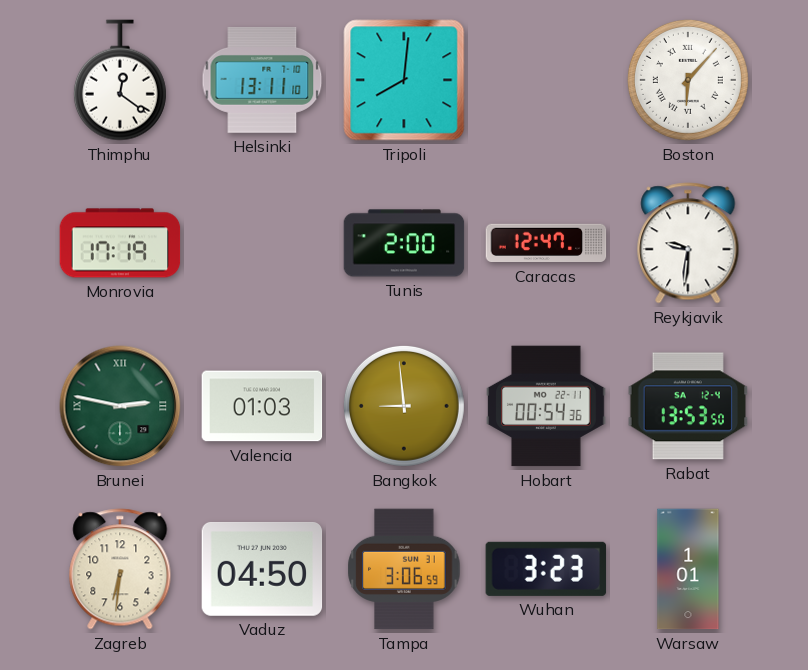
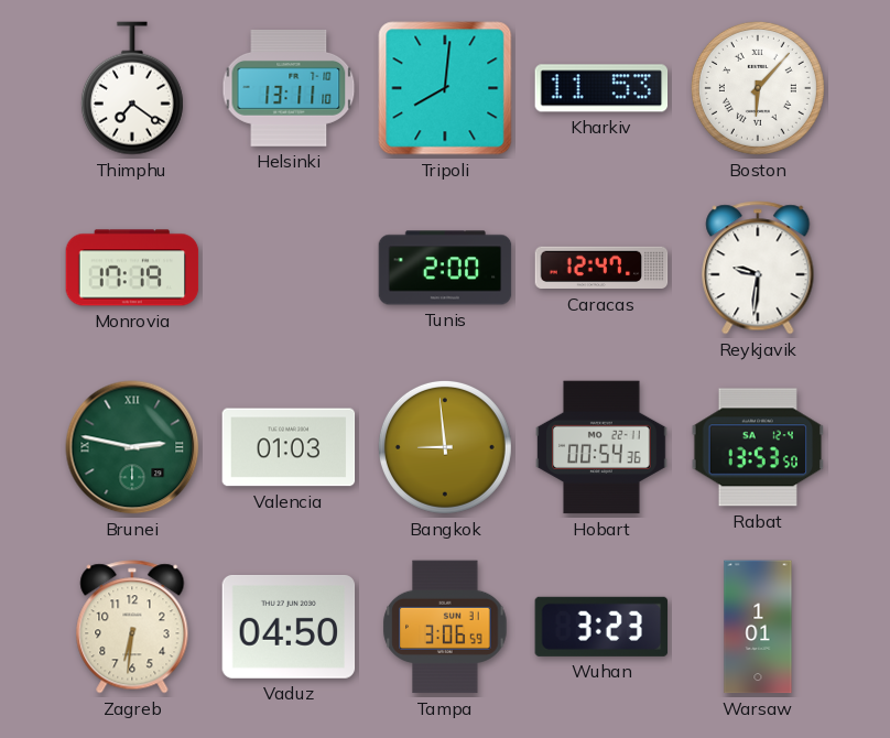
Thimphu: 12:21 -> 7:21 (132, 88)
Kharkiv: none -> 11:53 (601, 88)
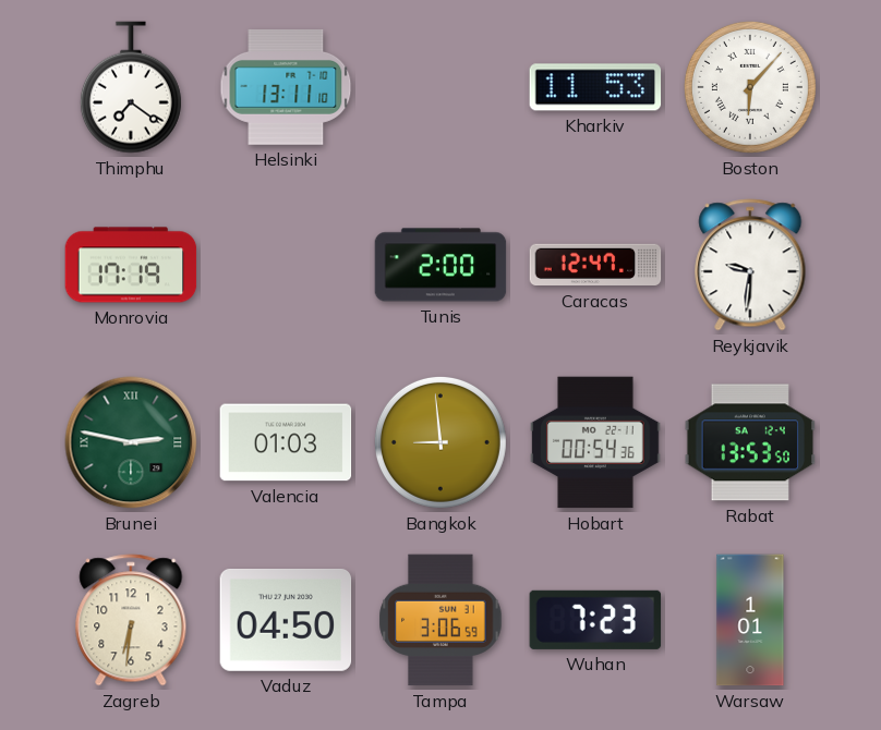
Tripoli: 8:01 -> none (445, 88)
Wuhan: 3:23 -> 7:23 (595, 620)
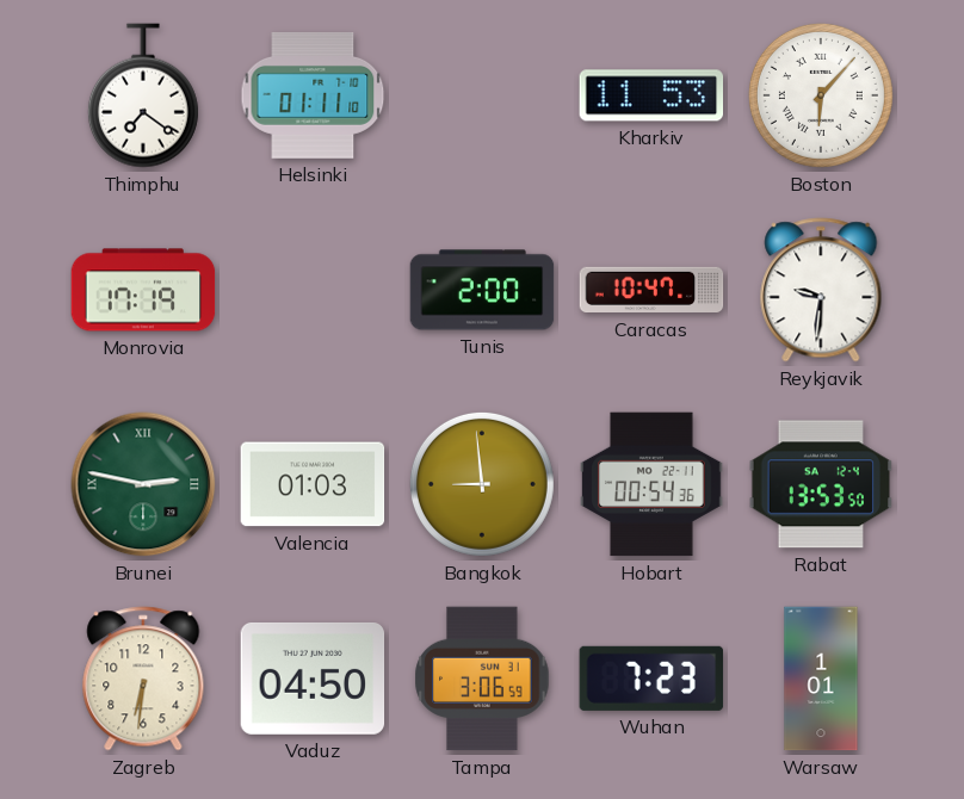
Helsinki: 13:11 -> 01:11 (313, 95)
Caracas: 12:47 -> 10:47 (651, 290)
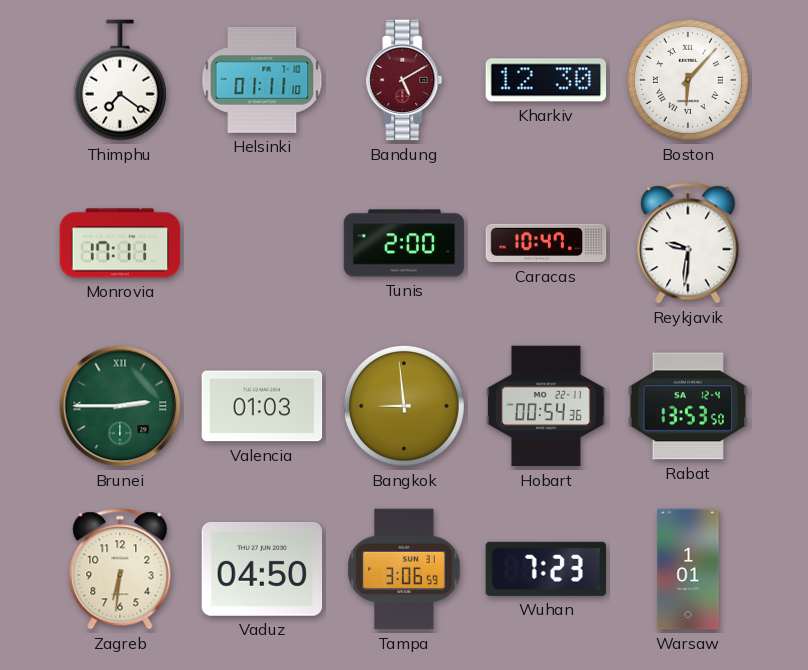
Bandung: none -> 5:10 (404, 80)
Kharkiv: 11:53 -> 12:30 (546, 80)
Monrovia: 17:19 -> 17:11 (120, 243)
Brunei: 2:47 -> 2:45 (120, 406)
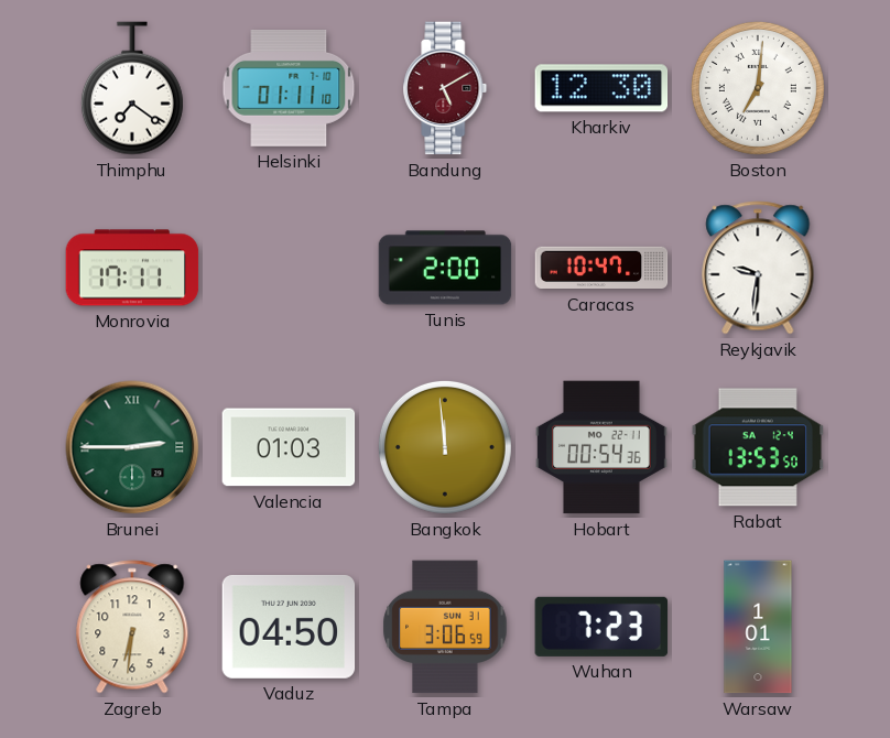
Boston: 6:07 -> 7:01 (758, 88)
Bangkok: 8:59 -> 11:59 (445, 447)
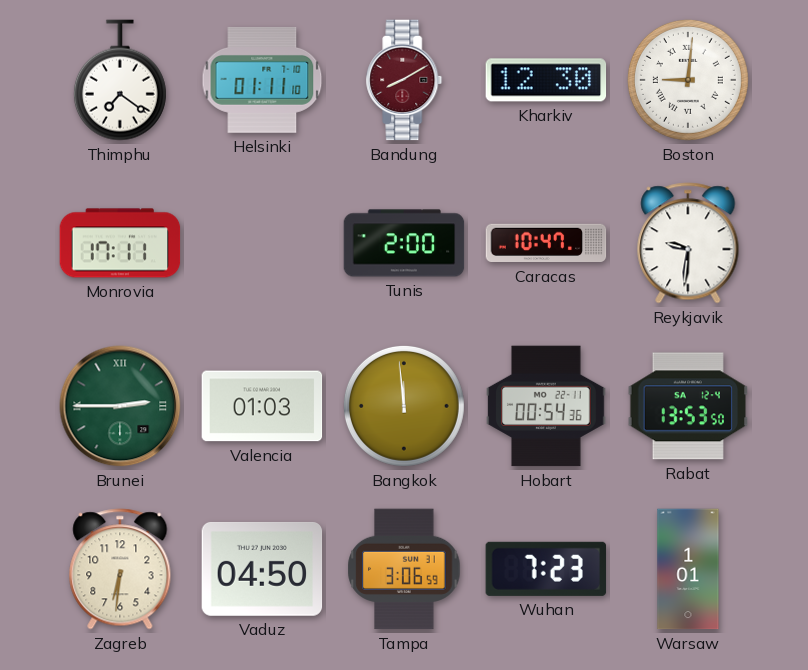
Bandung: 5:10 -> 8:10 (404, 80)
Boston: 7:01 -> 9:01 (688, 80)
